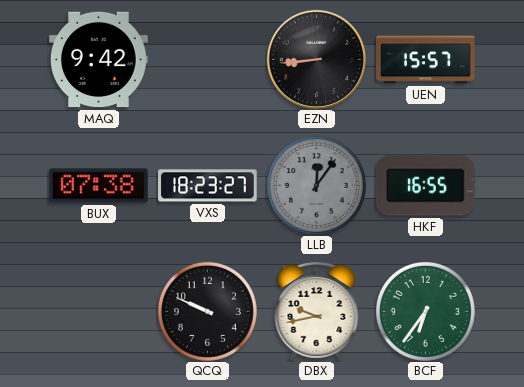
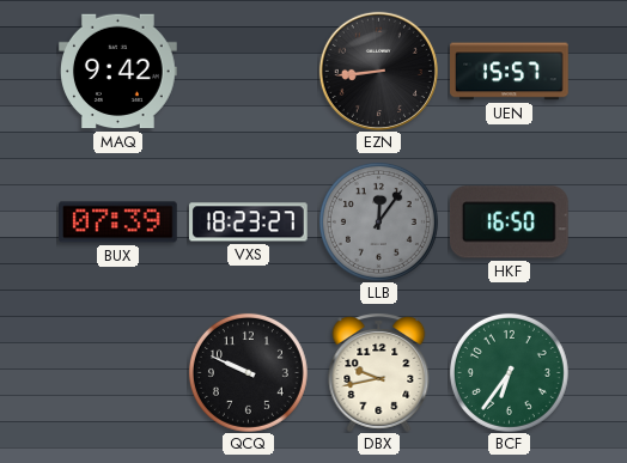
BUX: 07:38 -> 07:39 (118, 223)
HKF: 16:55 -> 16:50 (509, 223)
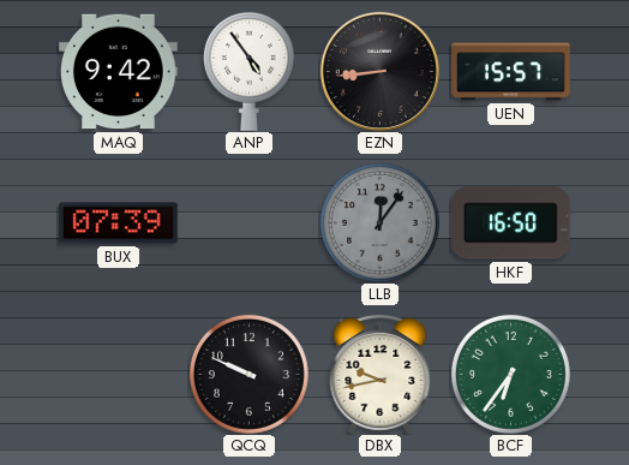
ANP: none -> 4:54 (248, 71)
VXS: 18:23 -> none (249, 223)
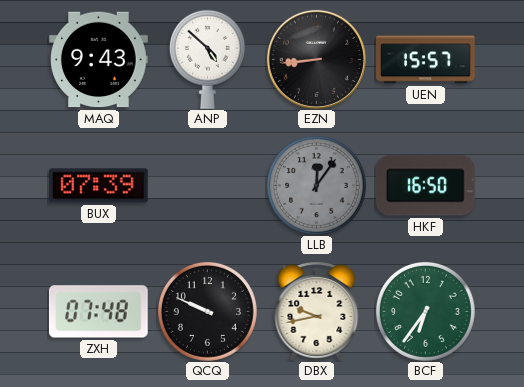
MAQ: 9:42 -> 9:43 (99, 60)
ANP: 4:54 -> 4:52 (207, 59)
ZXH: none -> 07:48 (98, 312)
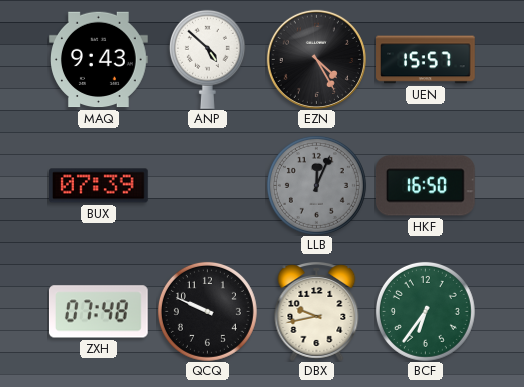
EZN: 8:44 -> 4:25 (316, 59)
LLB: 12:06 -> 12:04 (316, 185)
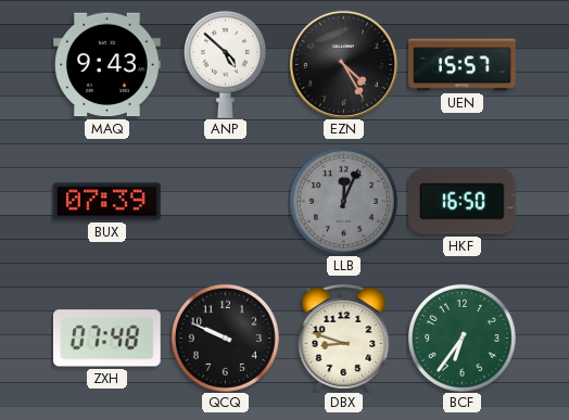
DBX: 9:43 -> 8:48 (344, 339)
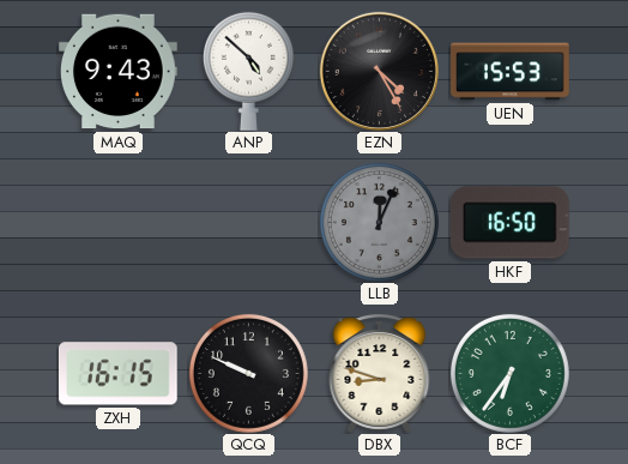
UEN: 15:57 -> 15:53 (511, 72)
BUX: 07:39 -> none (108, 202)
ZXH: 07:48 -> 16:15 (117, 374)
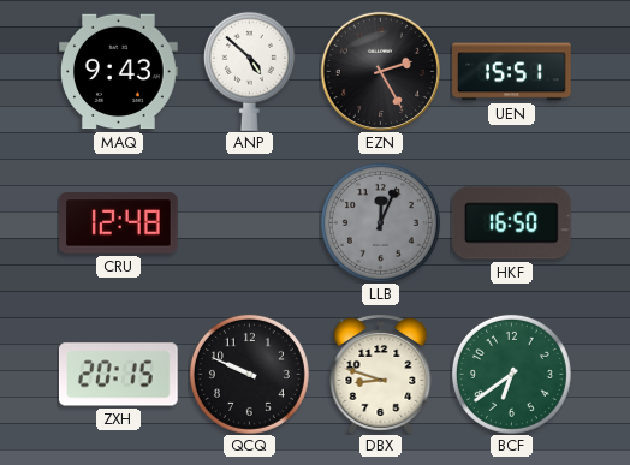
EZN: 4:25 -> 2:25 (380, 71)
UEN: 15:53 -> 15:51 (512, 72)
CRU: none -> 12:48 (119, 223)
ZXH: 16:15 -> 20:15 (118, 375)
BCF: 6:36 -> 6:39 (511, 374)
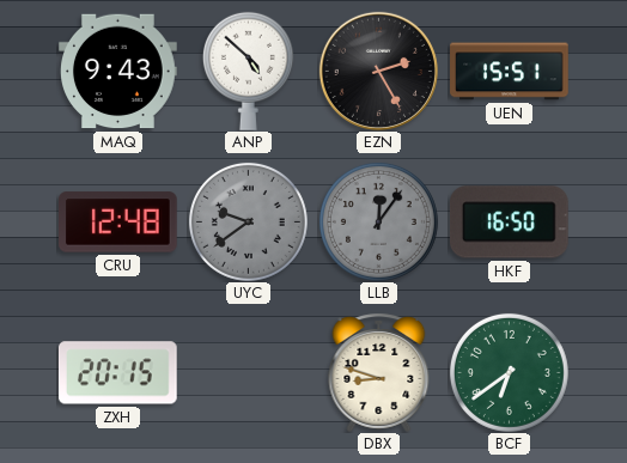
UYC: none -> 9:39 (248, 221)
LLB: 12:04 -> 12:06 (378, 221)
QCQ: 9:49 -> none (249, 374)
